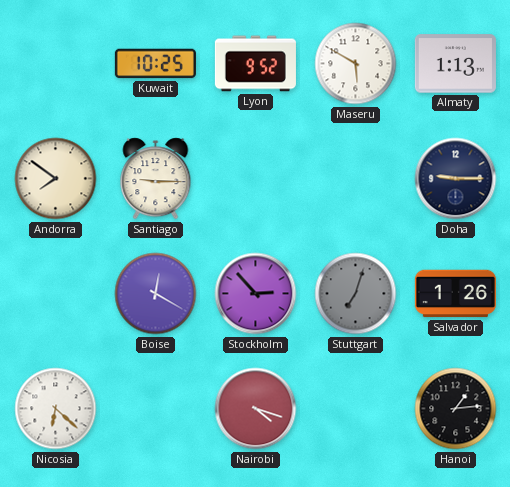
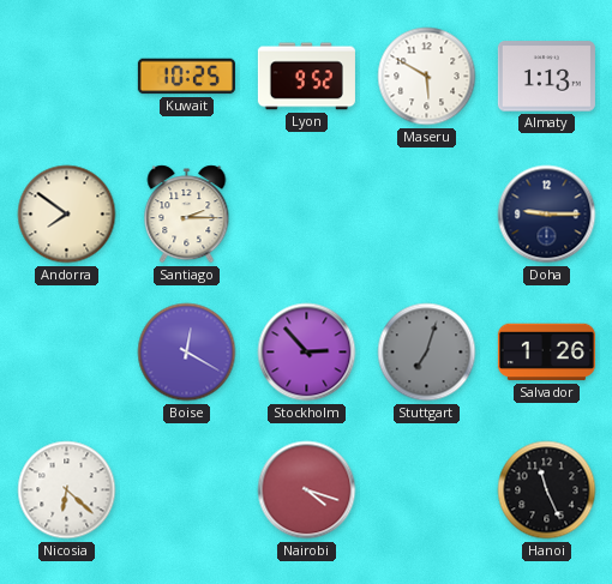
Santiago: 9:15 -> 2:15 (187, 215)
Hanoi: 1:14 -> 11:26 (547, 490)
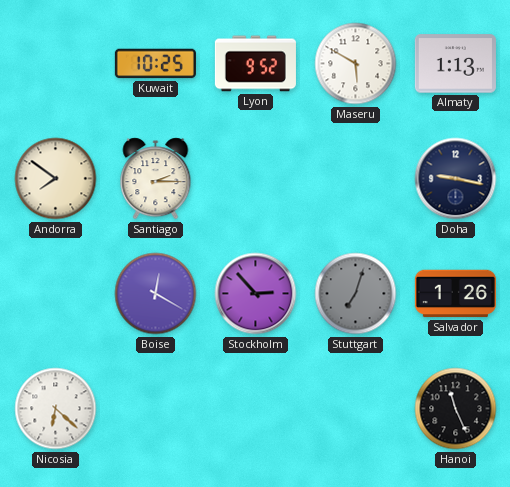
Doha: 9:15 -> 9:17 (456, 179)
Nairobi: 4:18 -> none (307, 490)
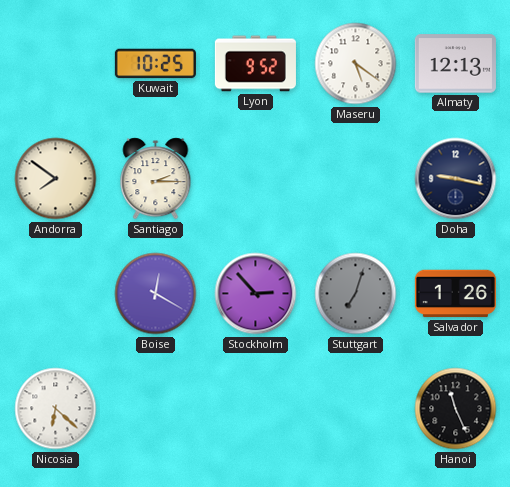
Maseru: 5:50 -> 5:21 (356, 64)
Almaty: 1:13 -> 12:13 (455, 64)
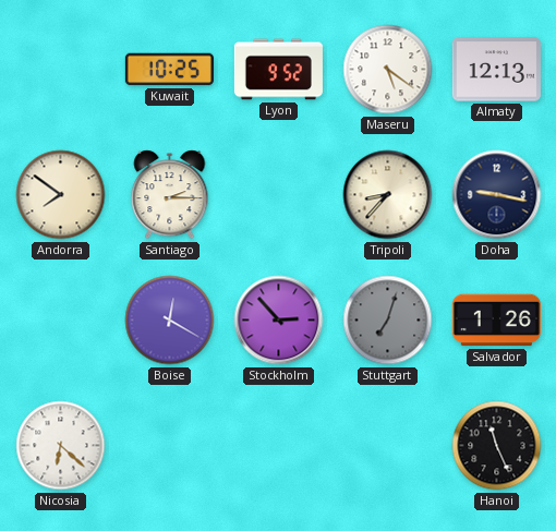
Tripoli: none -> 8:37 (388, 195)
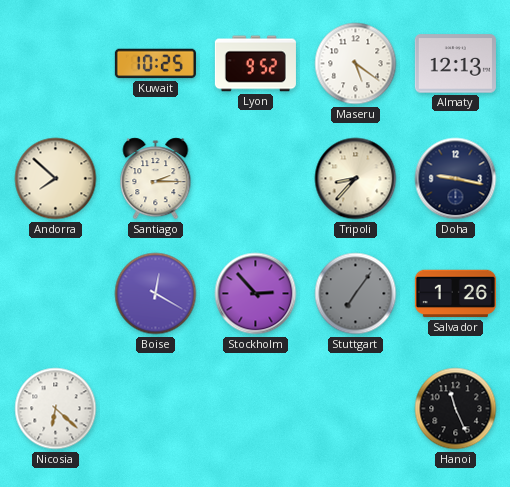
Andorra: 7:51 -> 7:52 (56, 179)
Stuttgart: 7:03 -> 7:06 (356, 294)
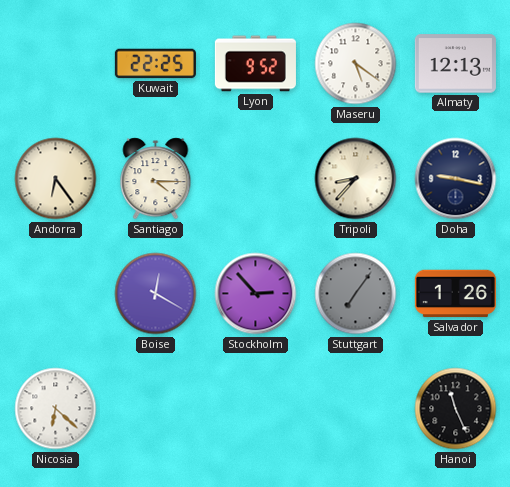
Kuwait: 10:25 -> 22:25 (155, 64)
Andorra: 7:52 -> 6:24 (56, 179)
Santiago: 2:15 -> 4:15 (156, 179)
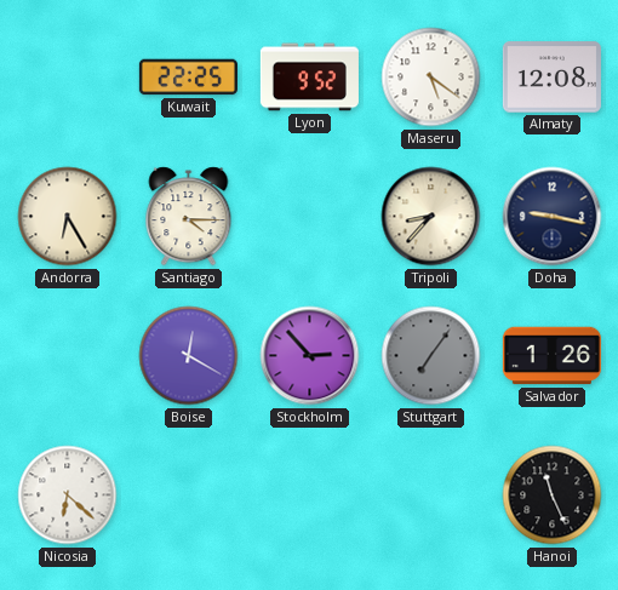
Almaty: 12:13 -> 12:08 (551, 78)
Andorra: 6:24 -> 6:25 (68, 217)
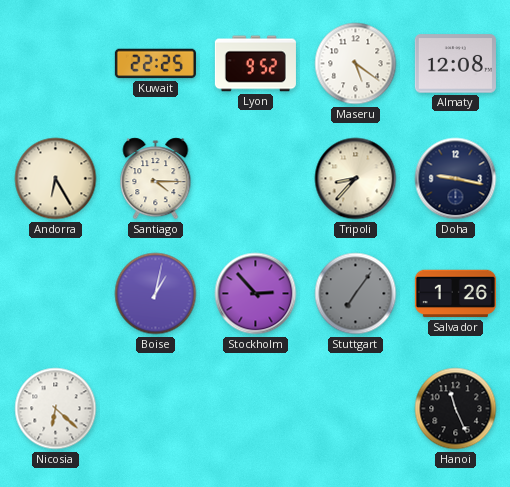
Boise: 12:20 -> 1:02 (156, 294)
